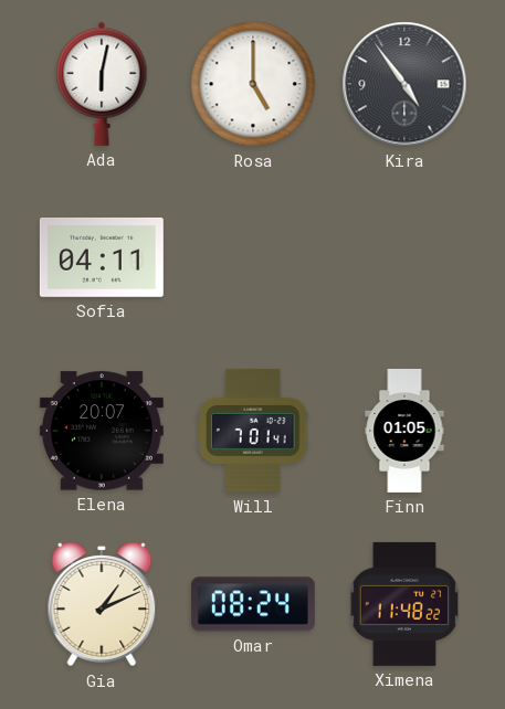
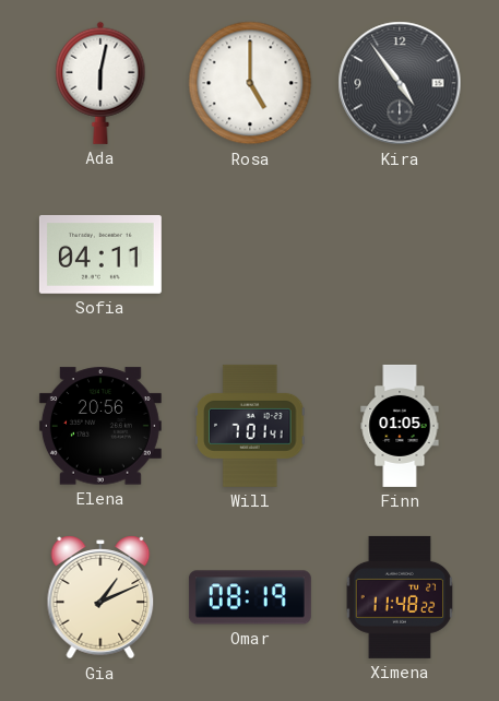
Elena: 20:07 -> 20:56 (100, 426)
Omar: 08:24 -> 08:19 (250, 597)
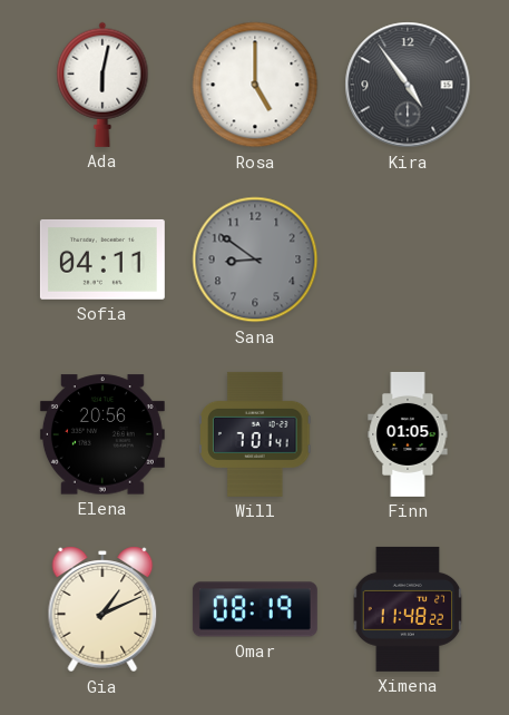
Sana: none -> 8:51 (255, 259)
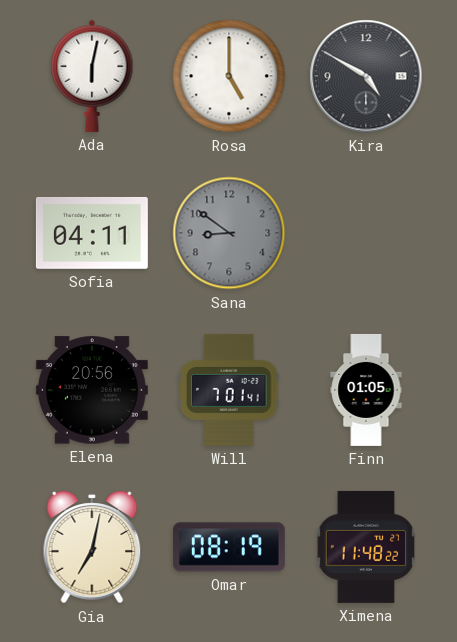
Kira: 4:54 -> 4:50 (366, 76)
Gia: 1:11 -> 7:02 (92, 547)
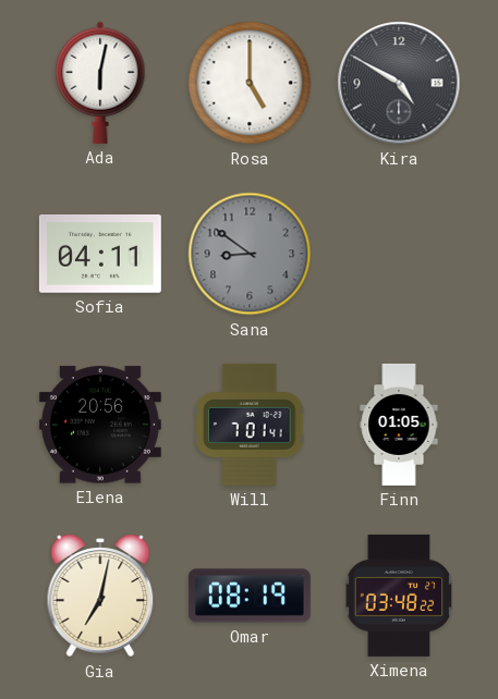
Ximena: 11:48 -> 03:48 (399, 596)
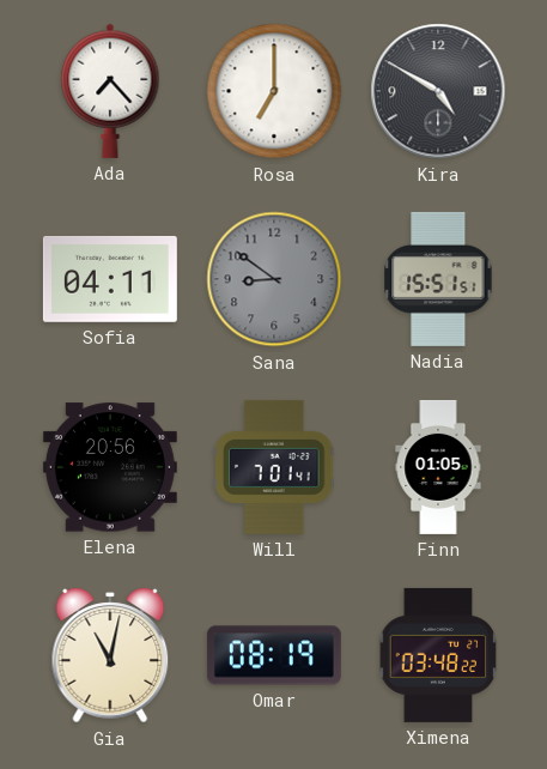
Ada: 6:02 -> 7:23 (110, 91)
Rosa: 5:00 -> 7:00 (274, 91)
Nadia: none -> 15:51 (438, 279)
Gia: 7:02 -> 11:02 (110, 655)
